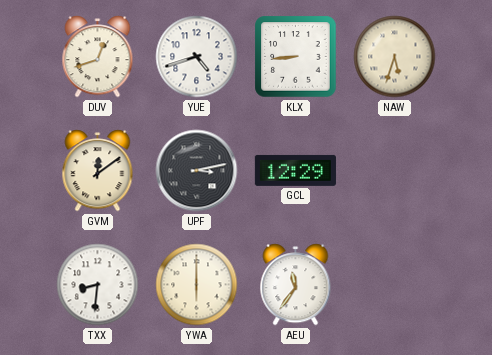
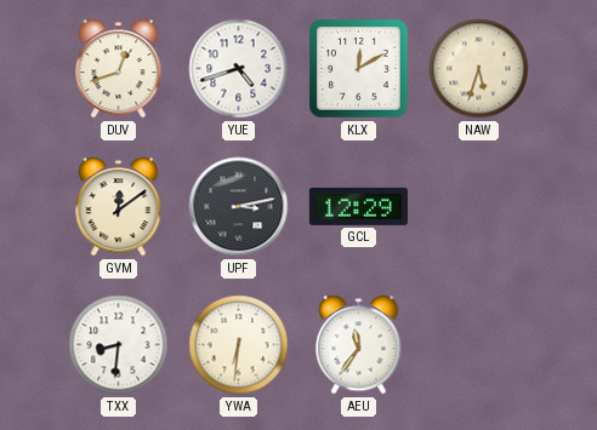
KLX: 8:44 -> 12:10 (359, 69)
YWA: 6:00 -> 6:31 (239, 345)
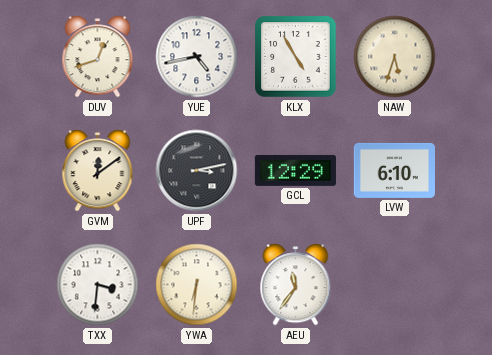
YUE: 4:42 -> 4:43 (197, 57)
KLX: 12:10 -> 4:55 (296, 57)
LVW: none -> 6:10 (394, 170)
TXX: 8:31 -> 3:31 (98, 285)
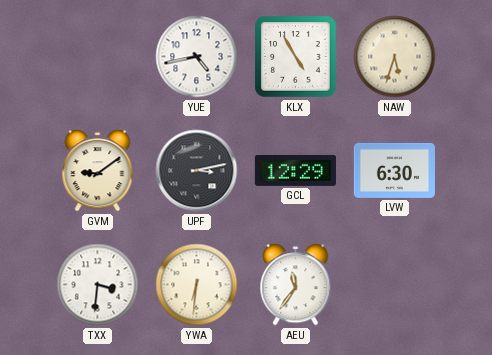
DUV: 12:42 -> none (98, 57)
GVM: 12:09 -> 9:09 (98, 171)
LVW: 6:10 -> 6:30 (394, 170)
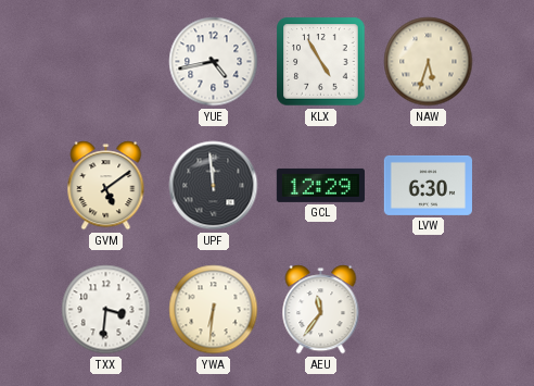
GVM: 9:09 -> 5:09 (106, 186)
UPF: 3:13 -> 11:59 (214, 186)
